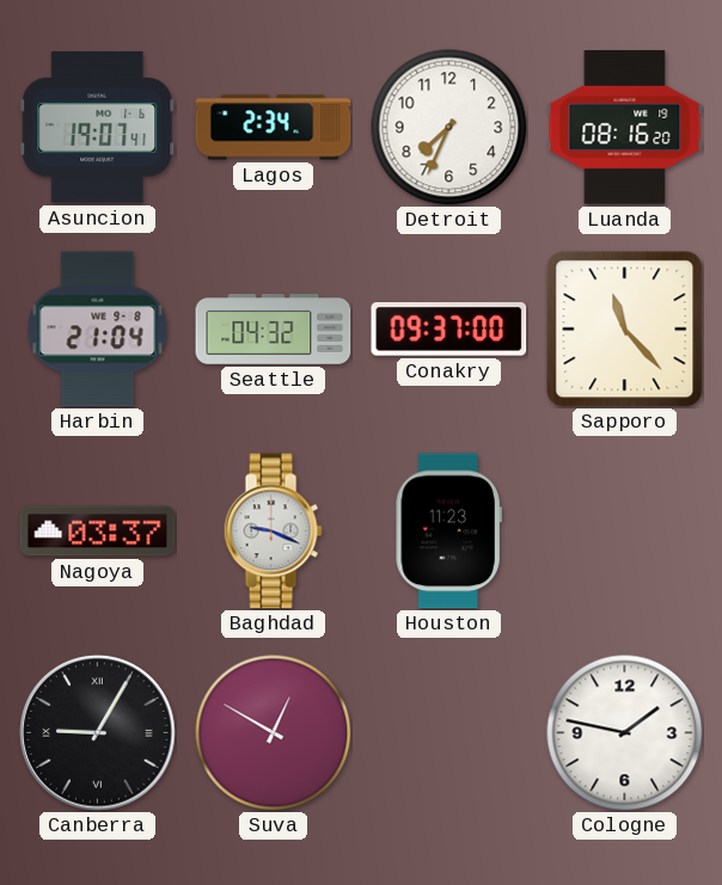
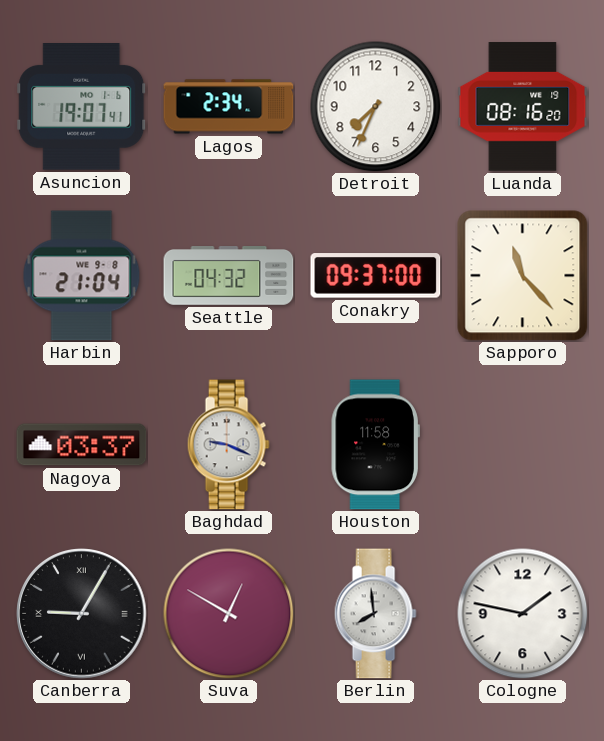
Houston: 11:23 -> 11:58 (375, 445)
Berlin: none -> 7:59 (375, 614)
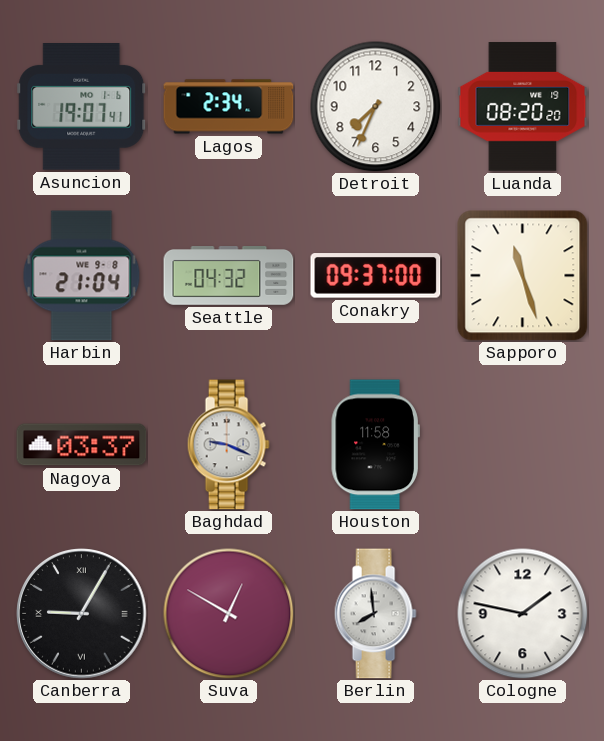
Luanda: 08:16 -> 08:20 (523, 107)
Sapporo: 11:23 -> 11:27 (523, 276)
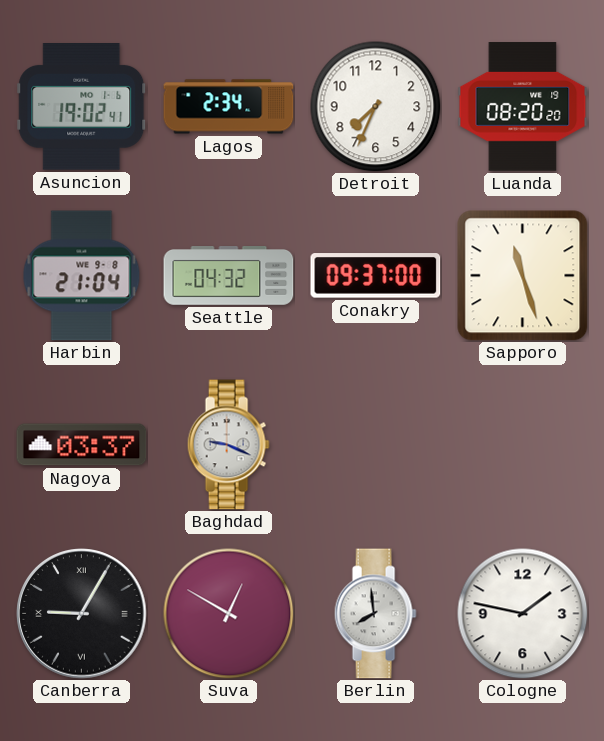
Asuncion: 19:07 -> 19:02 (82, 107)
Houston: 11:58 -> none (375, 445)
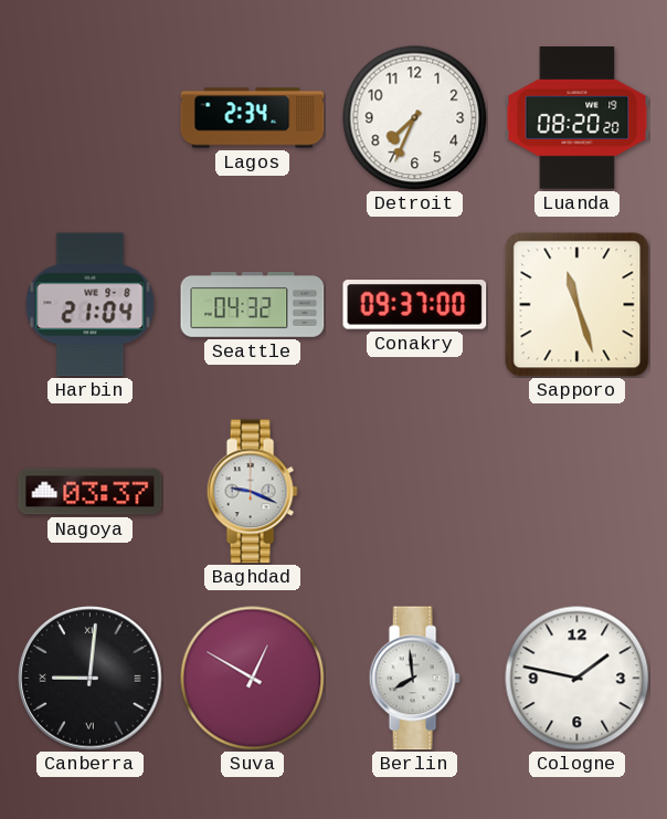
Asuncion: 19:02 -> none (82, 107)
Canberra: 9:05 -> 9:01 (91, 679)
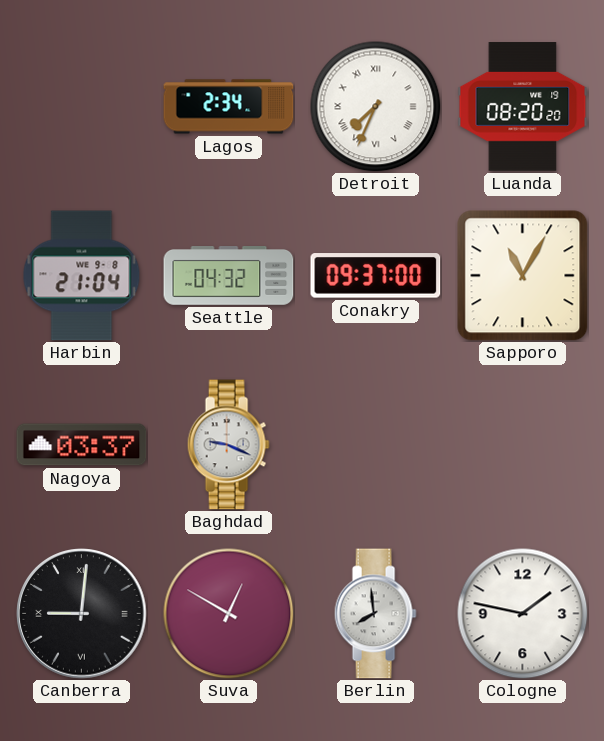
Detroit numerals: Arabic -> Roman (376, 107)
Sapporo: 11:27 -> 11:05 (523, 276)
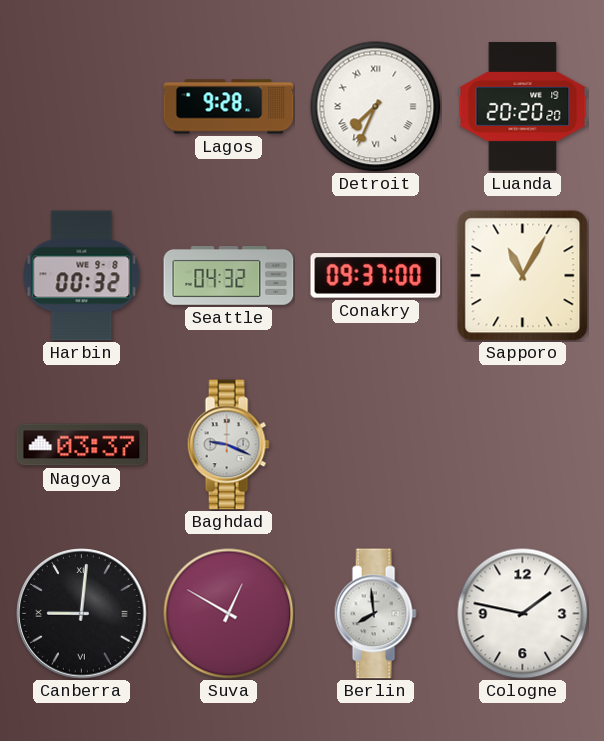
Lagos: 2:34 -> 9:28 (229, 107)
Luanda: 08:20 -> 20:20 (523, 107)
Harbin: 21:04 -> 00:32 (82, 276)
